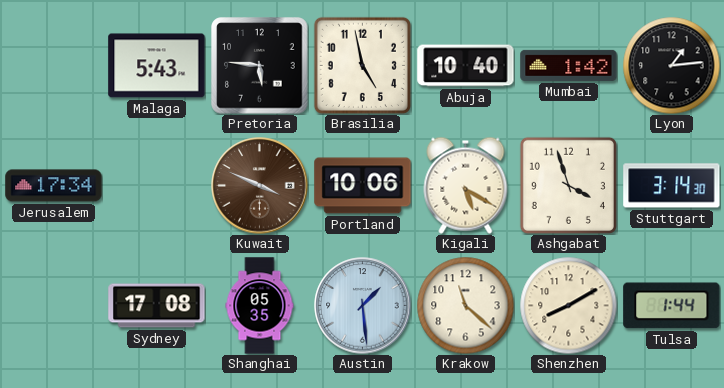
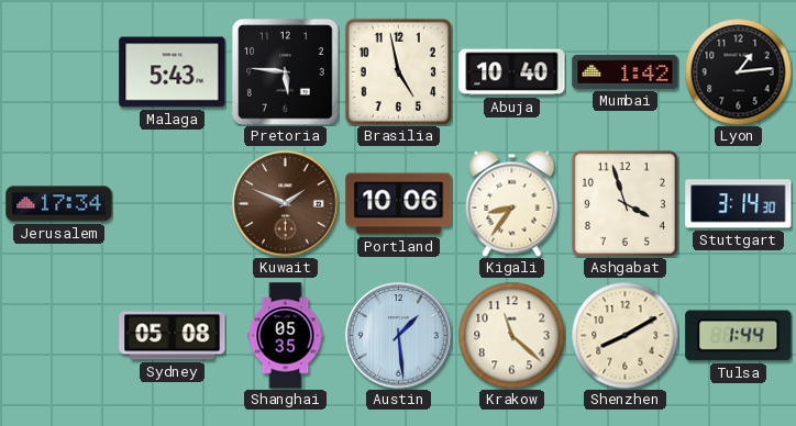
Kuwait: 3:49 -> 1:49 (286, 204)
Kigali: 5:20 -> 8:36 (512, 203)
Sydney: 17:08 -> 05:08 (173, 336)
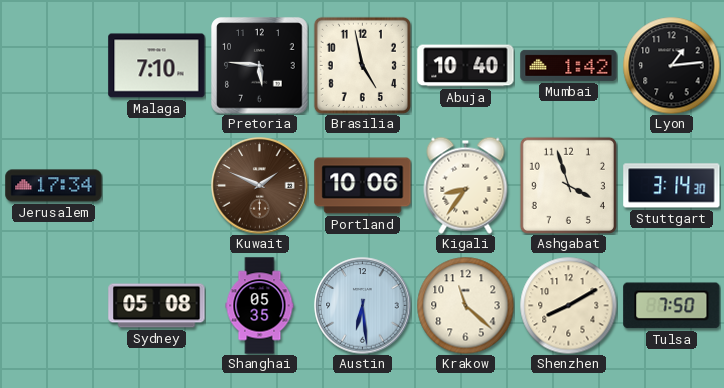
Malaga: 5:43 -> 7:10 (157, 66)
Austin: 1:29 -> 6:29 (363, 306)
Tulsa: 1:44 -> 7:50 (672, 306)
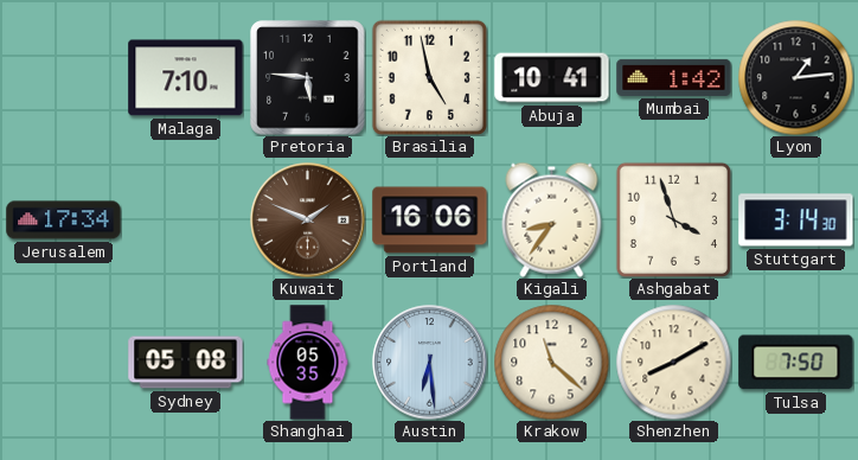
Abuja: 10:40 -> 10:41 (552, 78)
Portland: 10:06 -> 16:06 (430, 221)
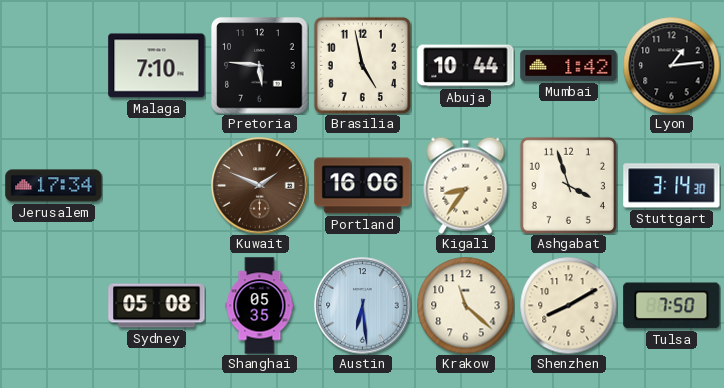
Abuja: 10:41 -> 10:44 (466, 66)
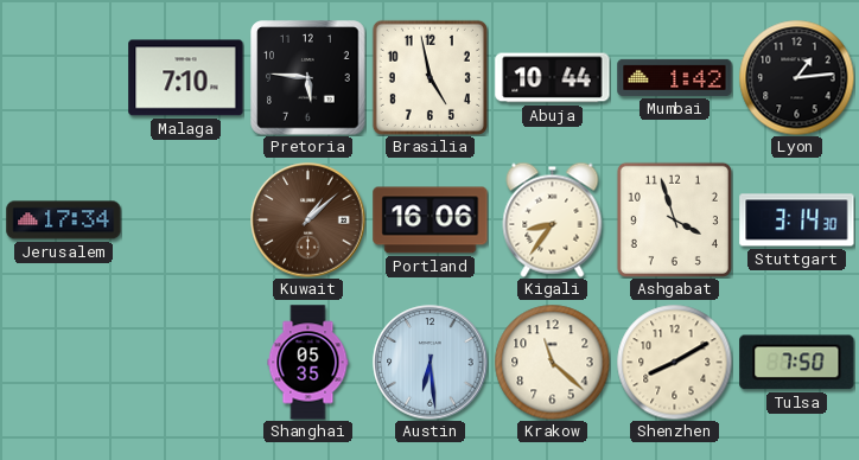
Kuwait: 1:49 -> 1:08 (308, 221)
Sydney: 05:08 -> none (157, 306)
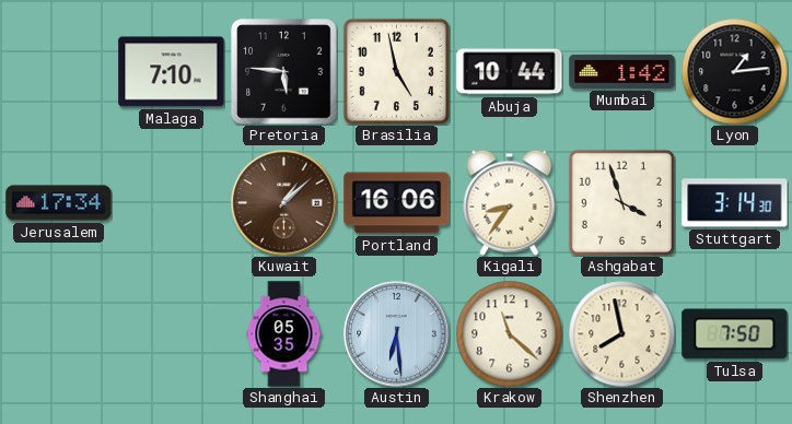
Shenzhen: 8:10 -> 7:58 (621, 333)
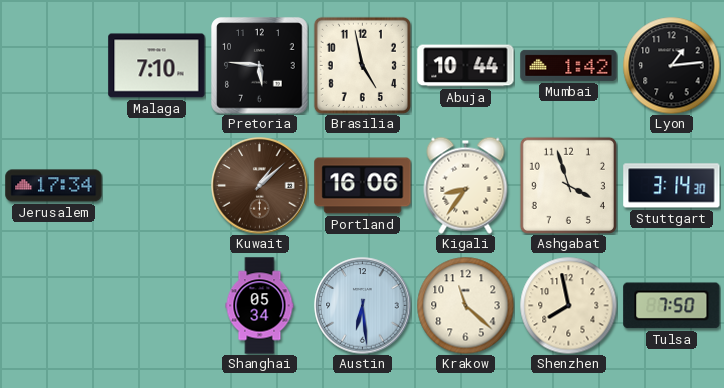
Shanghai: 05:35 -> 05:34 (260, 306)
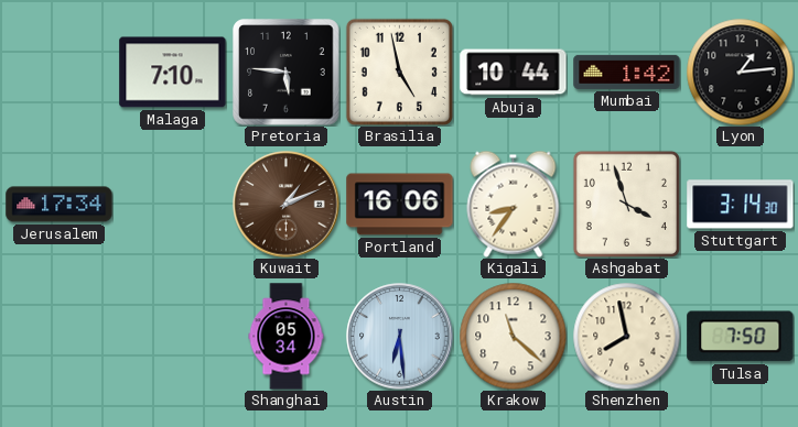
Kuwait: 1:08 -> 1:11 (287, 205)
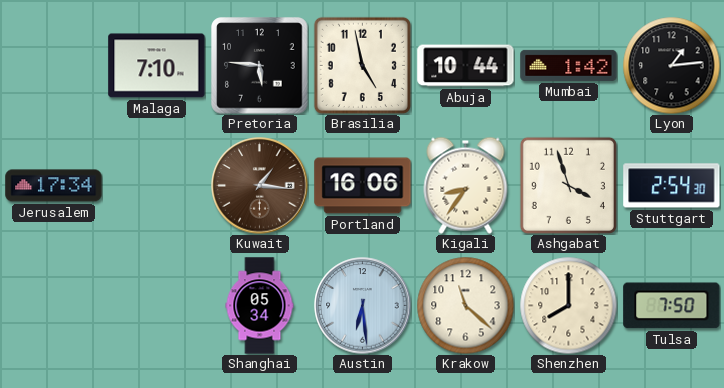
Kuwait: 1:11 -> 1:16 (260, 186)
Stuttgart: 3:14 -> 2:54 (672, 186)
Shenzhen: 7:58 -> 8:00 (568, 305)
